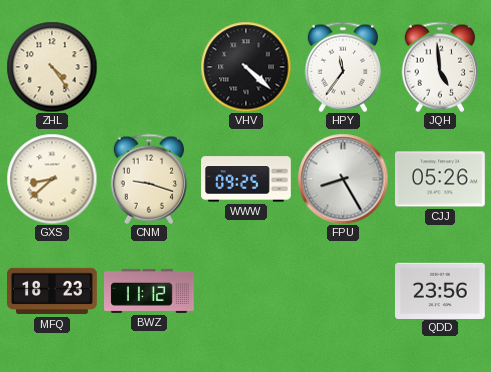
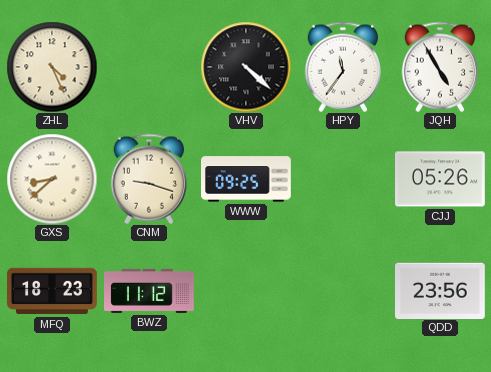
ZHL: 4:24 -> 4:26 (52, 67)
JQH: 4:59 -> 4:55 (440, 67)
FPU: 8:25 -> none (343, 179)
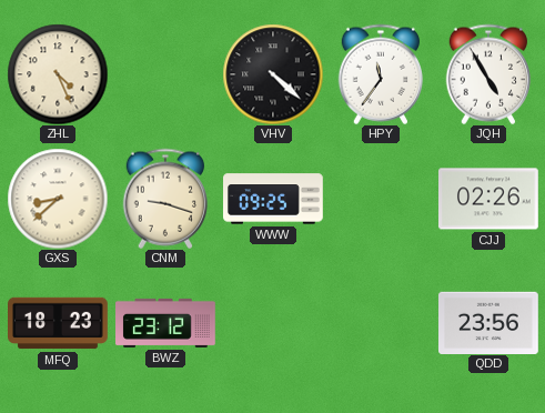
CJJ: 05:26 -> 02:26 (490, 199)
BWZ: 11:12 -> 23:12 (166, 323)
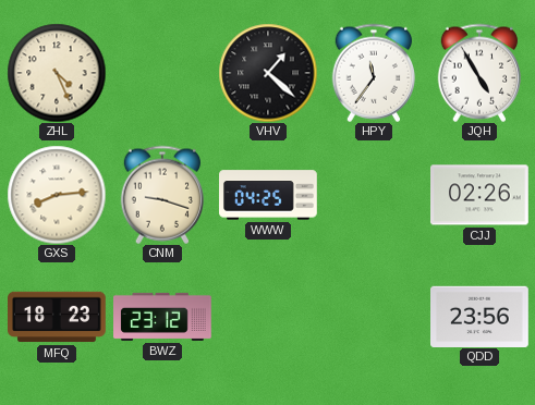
VHV: 4:22 -> 1:22 (268, 73)
GXS: 8:38 -> 8:14 (57, 195)
WWW: 09:25 -> 04:25 (269, 195)
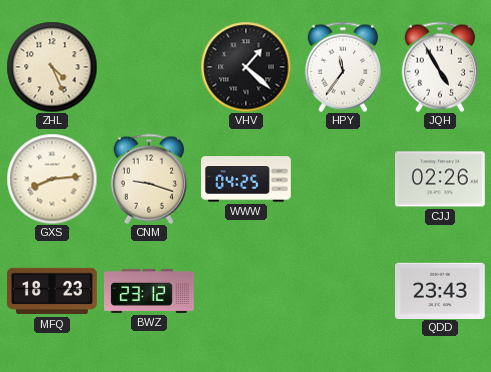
QDD: 23:56 -> 23:43 (441, 290)
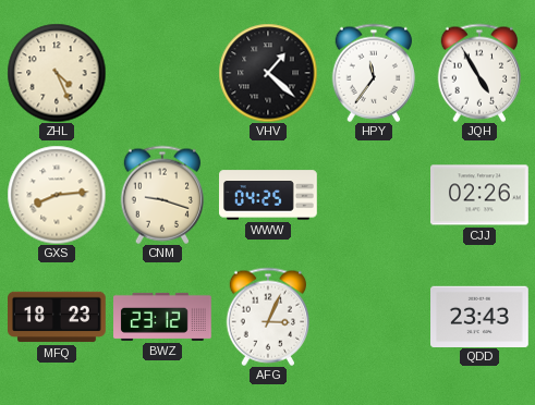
AFG: none -> 3:04 (268, 317)
